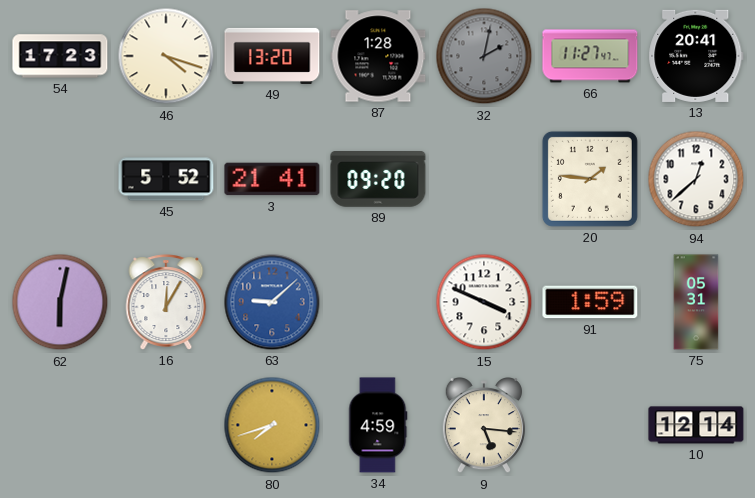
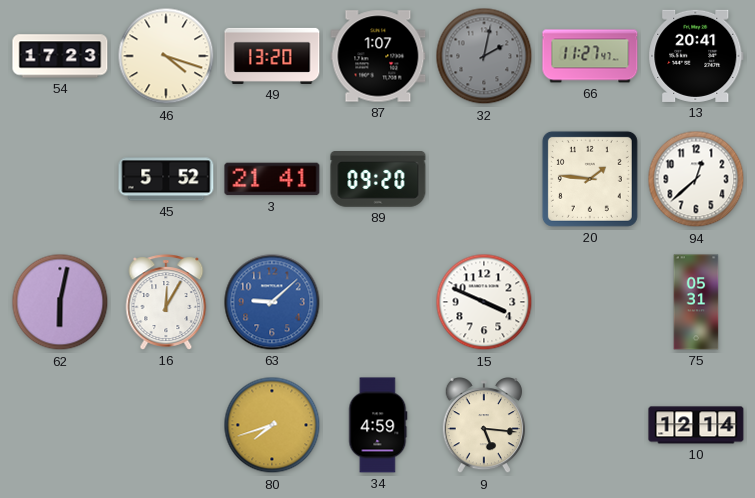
87: 1:28 -> 1:07 (378, 56)
91: 1:59 -> none (590, 302)
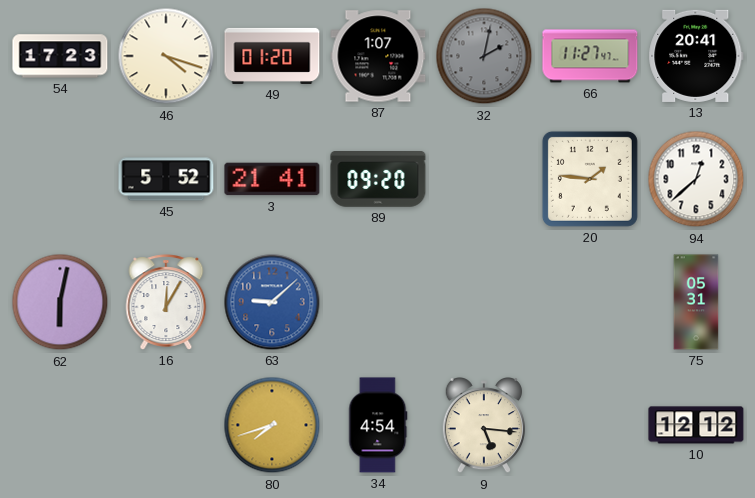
49: 13:20 -> 01:20 (272, 56)
15: 3:49 -> none (484, 302)
34: 4:59 -> 4:54 (378, 425)
10: 12:14 -> 12:12 (696, 425)
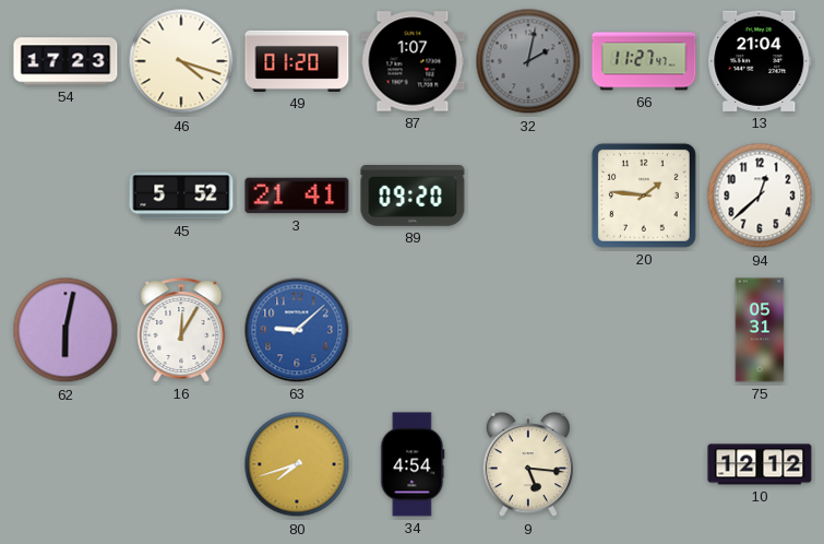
13: 20:41 -> 21:04 (760, 61)
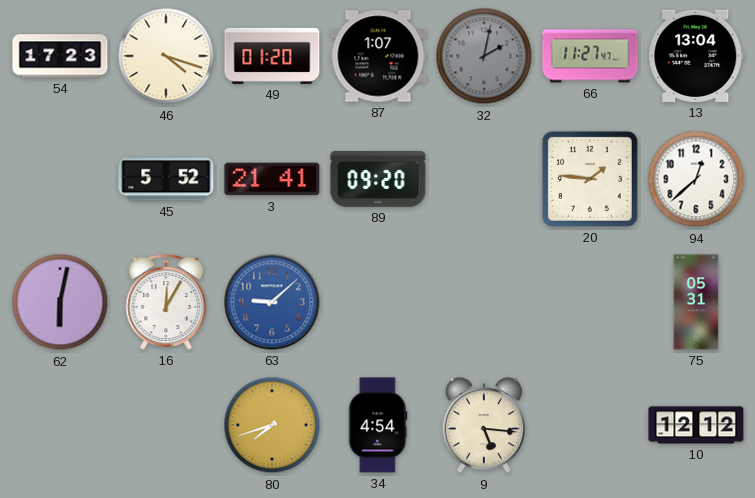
13: 21:04 -> 13:04 (696, 56)
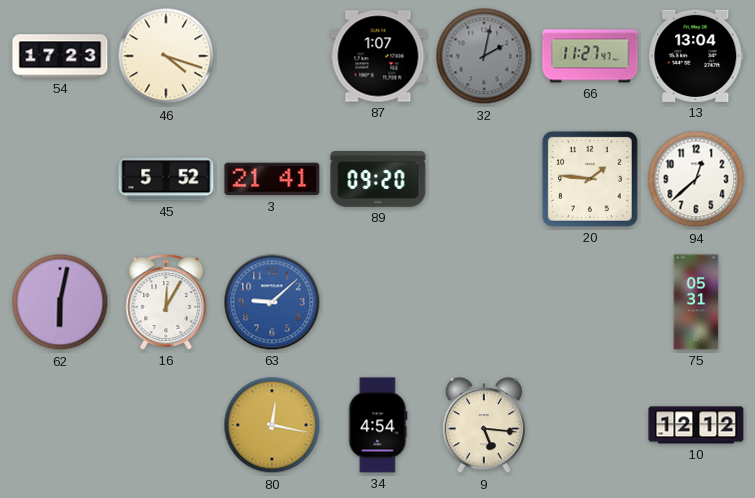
49: 01:20 -> none (272, 56)
80: 7:42 -> 12:17 (272, 425)
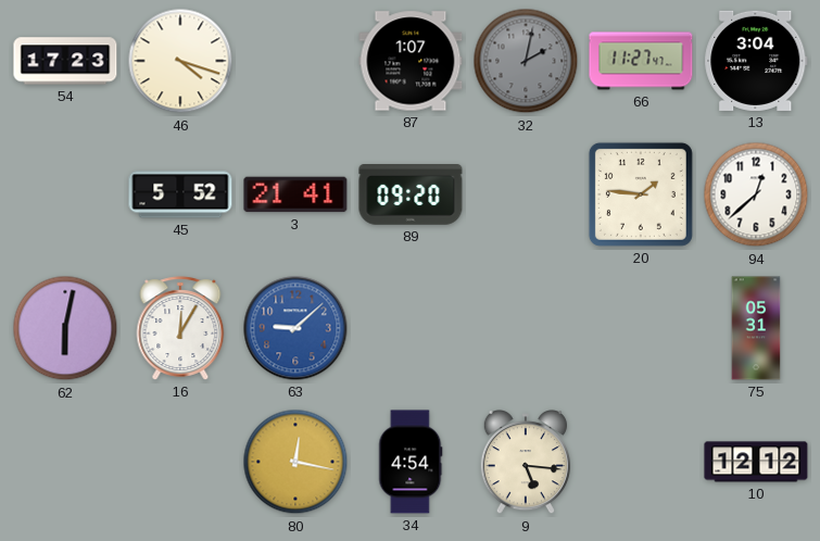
13: 13:04 -> 3:04 (756, 61)
